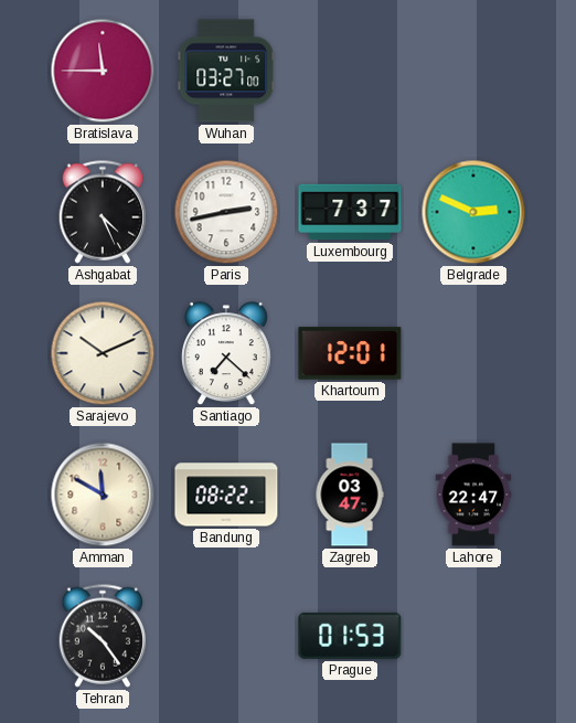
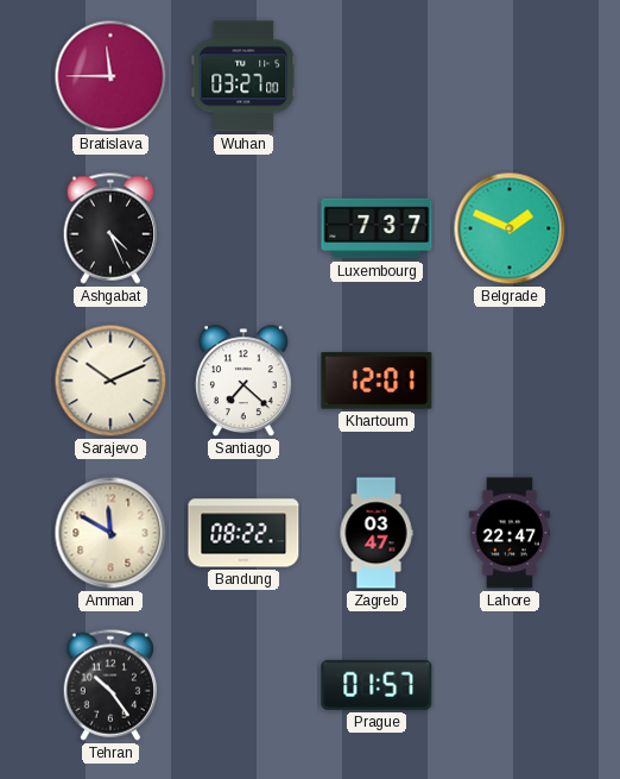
Paris: 2:43 -> none (226, 212)
Belgrade: 2:49 -> 1:49 (510, 228)
Prague: 01:53 -> 01:57 (377, 685)
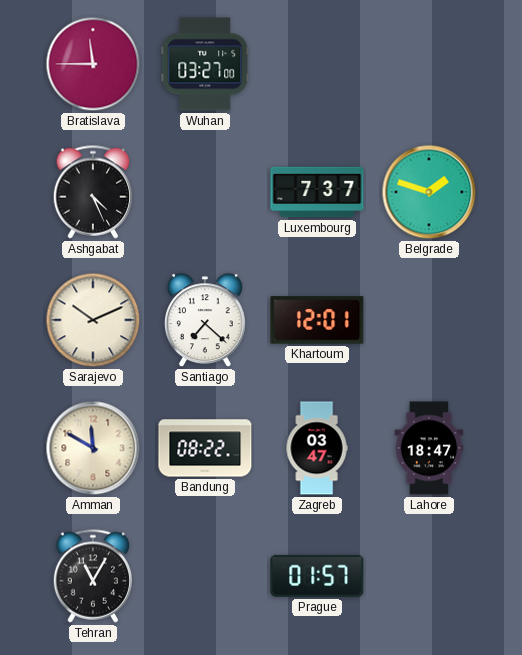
Belgrade: 1:49 -> 1:48 (429, 192)
Lahore: 22:47 -> 18:47 (429, 448)
Tehran: 10:24 -> 11:05 (93, 576)
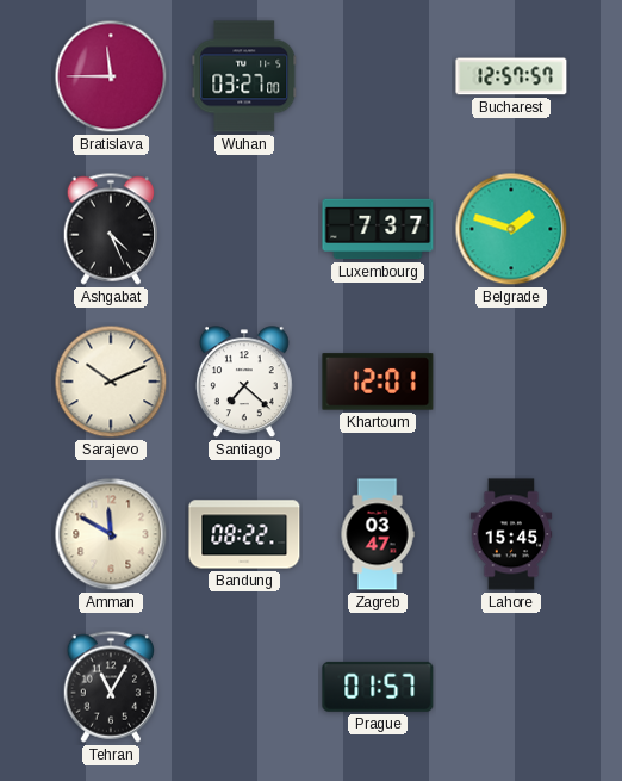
Bucharest: none -> 12:57 (511, 76)
Lahore: 18:47 -> 15:45 (511, 534)
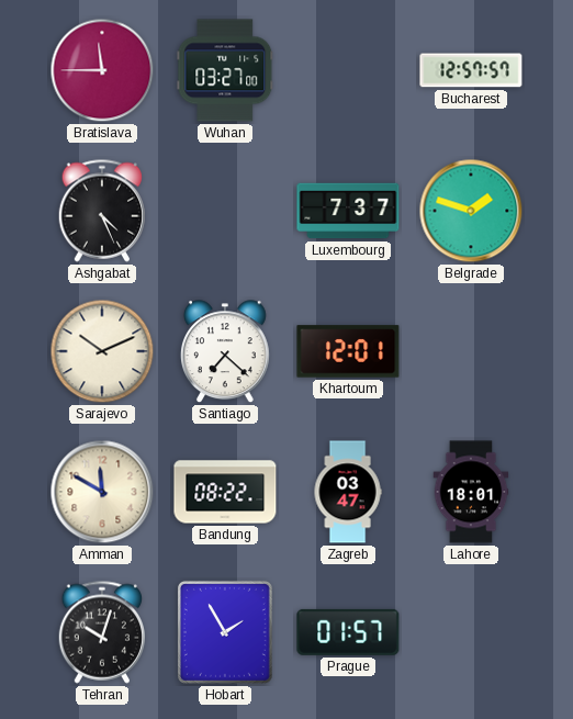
Lahore: 15:45 -> 18:01 (471, 492)
Tehran: 11:05 -> 10:03 (102, 632)
Hobart: none -> 1:55 (225, 632)
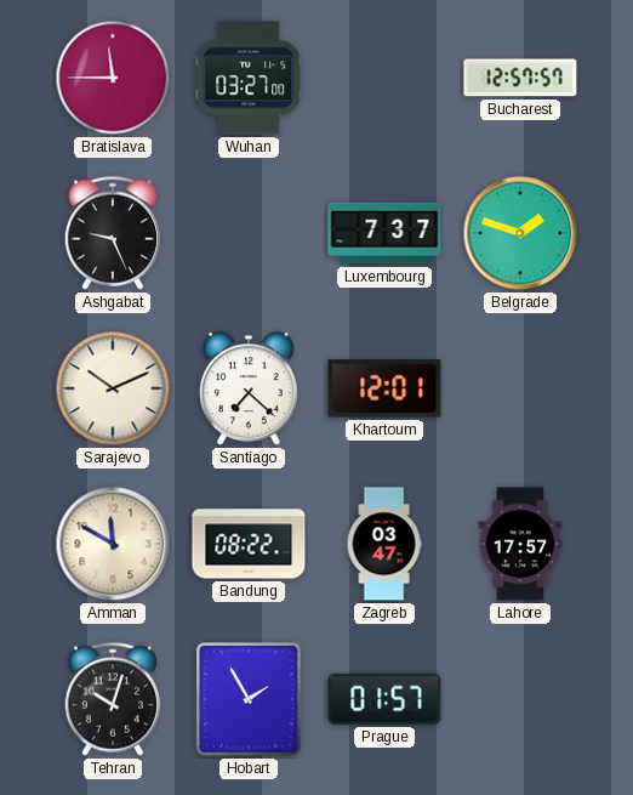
Ashgabat: 4:26 -> 9:26 (113, 233)
Lahore: 18:01 -> 17:57 (520, 544)
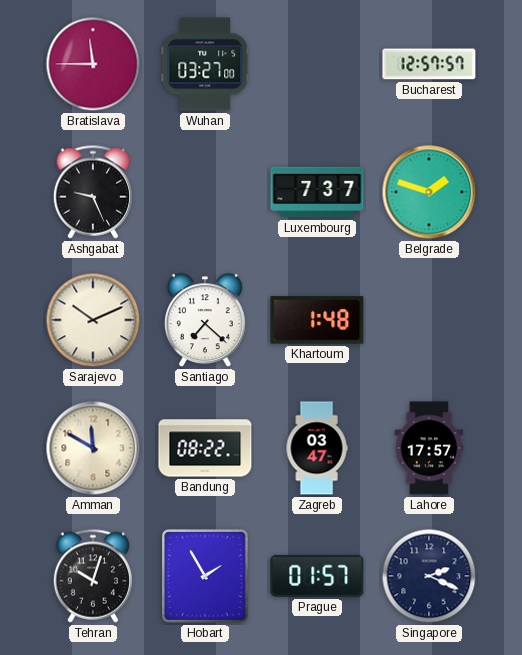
Khartoum: 12:01 -> 1:48 (317, 320)
Singapore: none -> 2:19 (429, 576)
